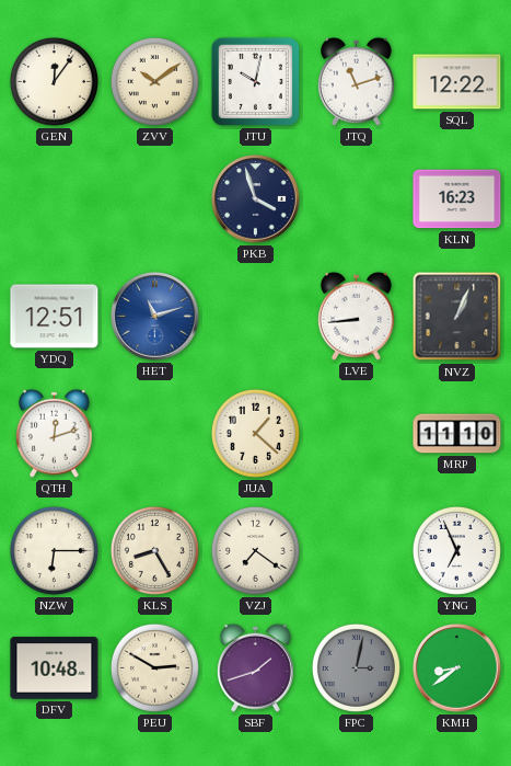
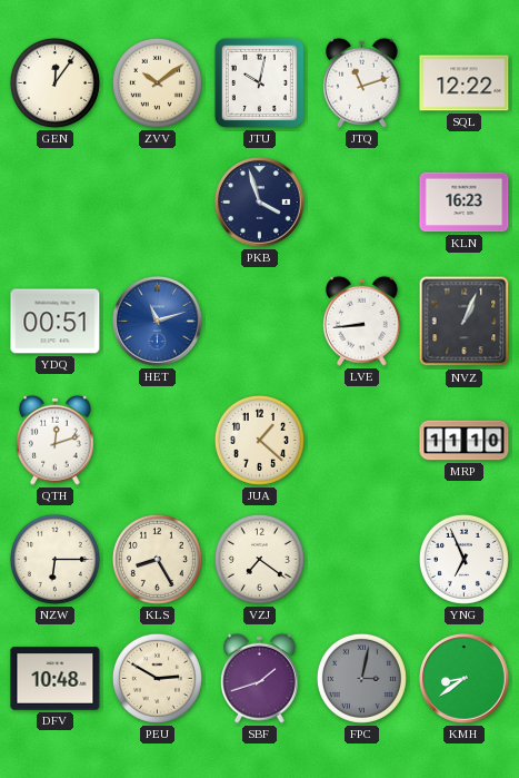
YDQ: 12:51 -> 00:51 (56, 322)
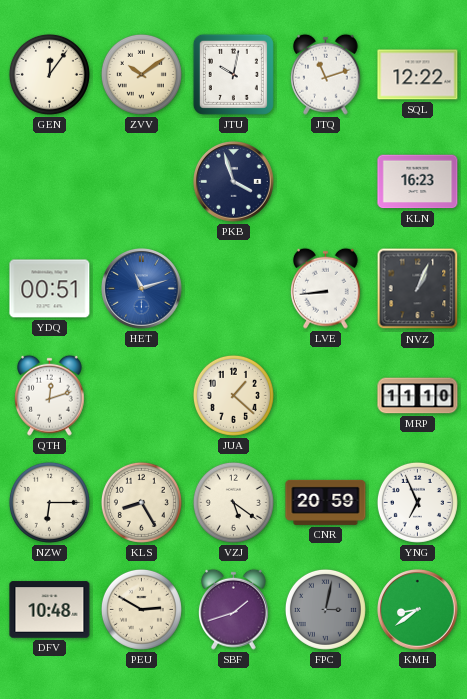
VZJ: 7:21 -> 5:21 (233, 502)
CNR: none -> 20:59 (326, 502)
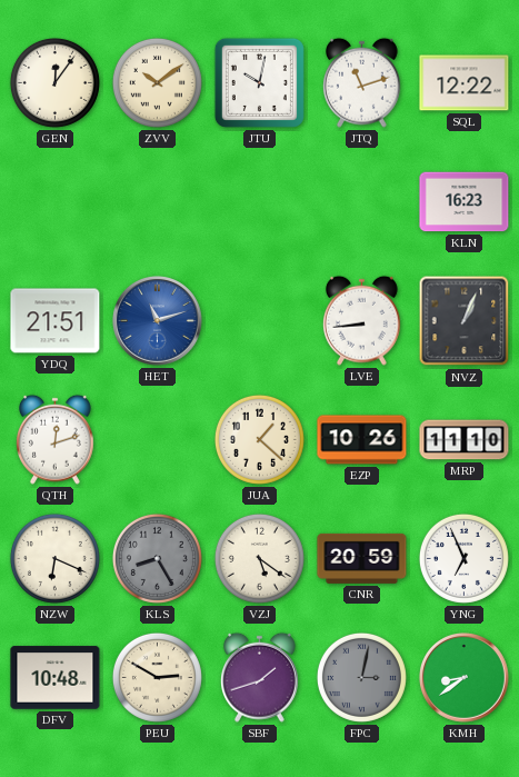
PKB: 3:57 -> none (234, 182)
YDQ: 00:51 -> 21:51 (56, 321)
EZP: none -> 10:26 (362, 440)
NZW: 6:15 -> 6:19 (54, 558)
KLS dial: cream -> grey (157, 558)
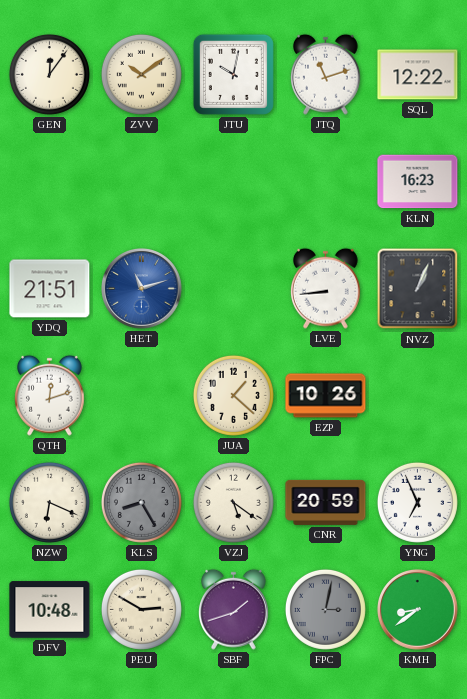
MRP: 11:10 -> none (465, 440)
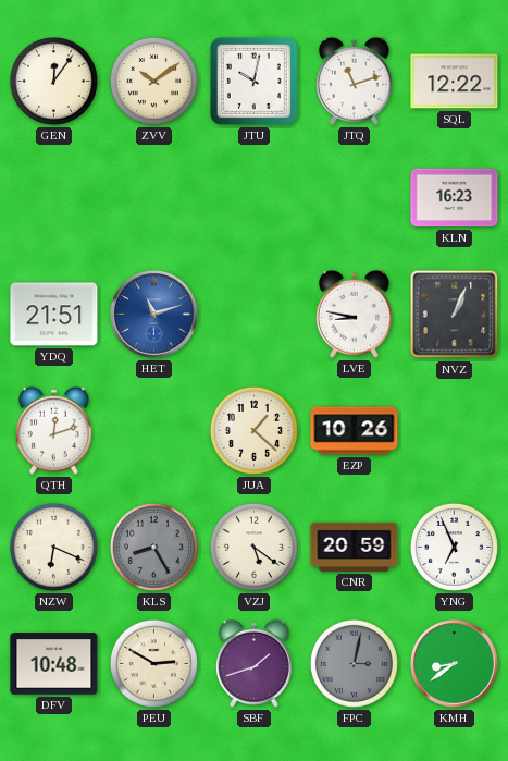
LVE: 8:44 -> 8:47 (354, 314)
